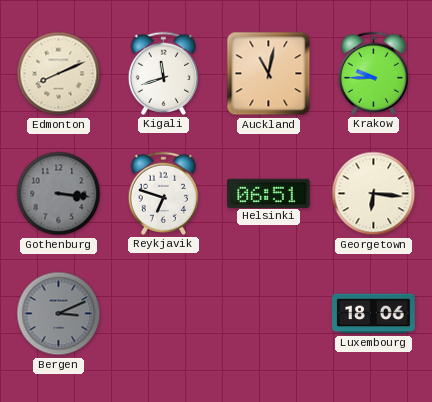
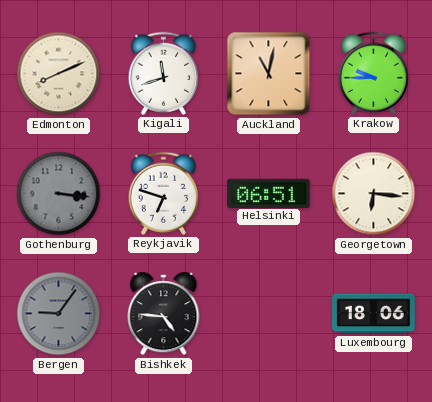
Bergen: 3:11 -> 9:06 (59, 314)
Bishkek: none -> 4:46 (164, 314)
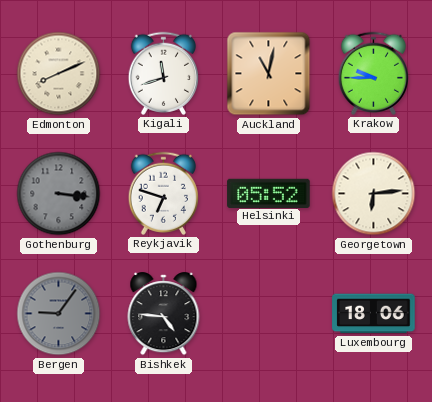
Helsinki: 06:51 -> 05:52 (269, 193)
Georgetown: 6:16 -> 6:14 (374, 194)
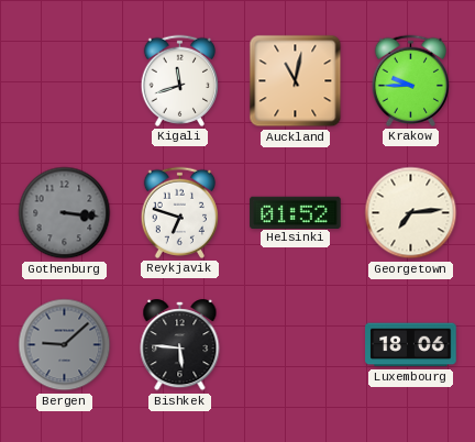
Edmonton: 8:11 -> none (59, 74)
Helsinki: 05:52 -> 01:52 (296, 212)
Georgetown: 6:14 -> 7:14 (411, 213)
Bergen: 9:06 -> 9:08 (65, 345)
Bishkek: 4:46 -> 5:46 (180, 345)
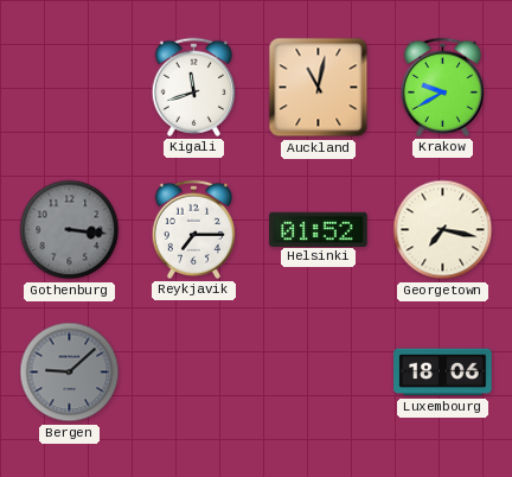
Krakow: 9:45 -> 9:40 (442, 87)
Reykjavik: 6:48 -> 7:15 (193, 229)
Georgetown: 7:14 -> 7:17 (443, 230)
Bishkek: 5:46 -> none (180, 345)
